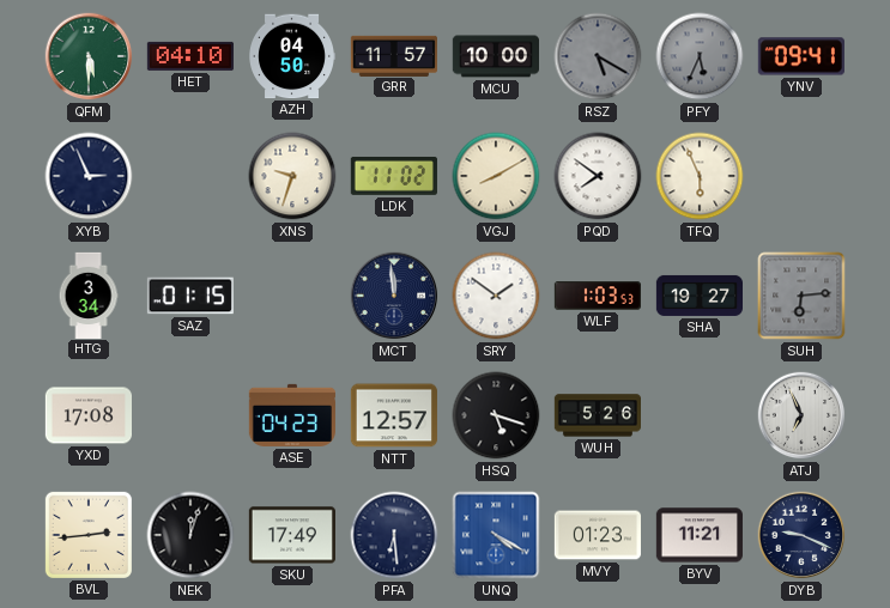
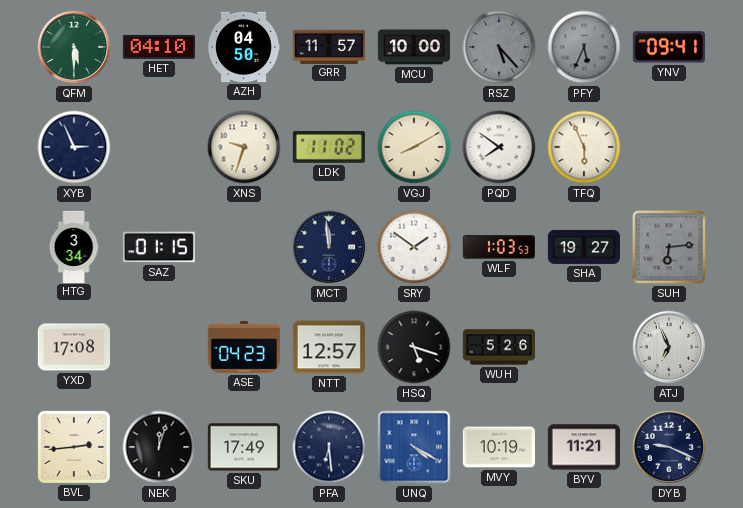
RSZ: 5:20 -> 5:23 (499, 47)
MVY: 01:23 -> 10:19 (498, 447)
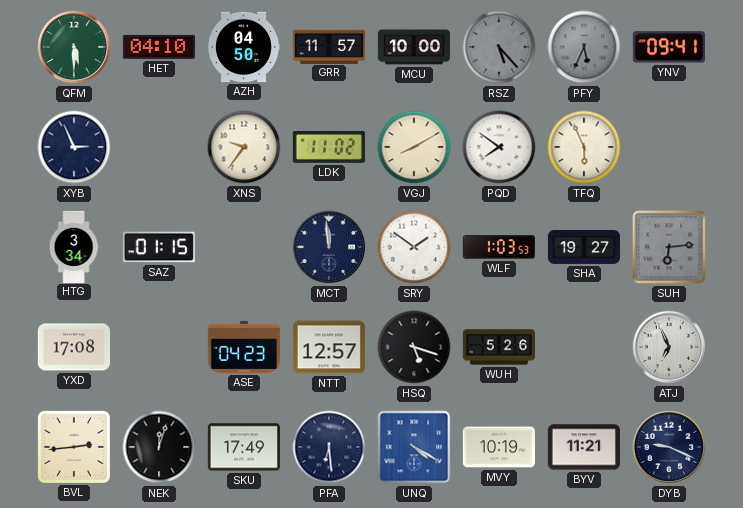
XNS: 9:33 -> 9:36 (244, 147)
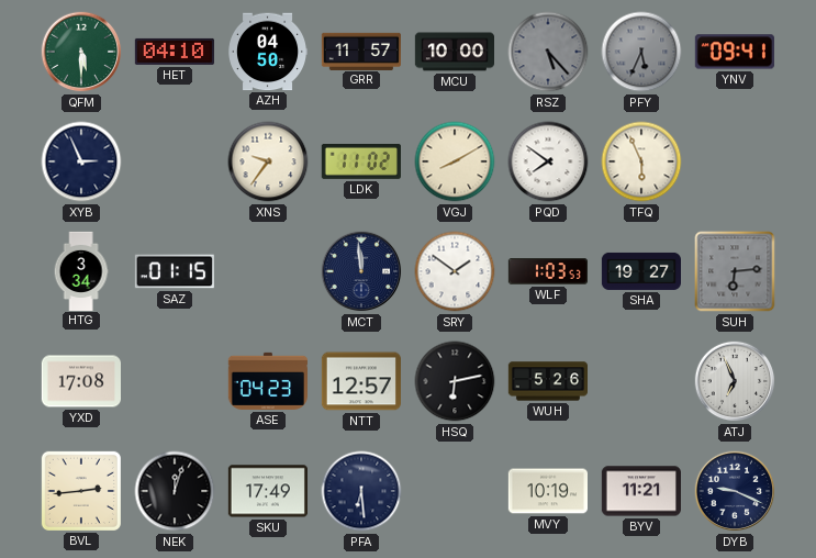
HSQ: 5:18 -> 6:13 (455, 381)
UNQ: 4:20 -> none (414, 447)
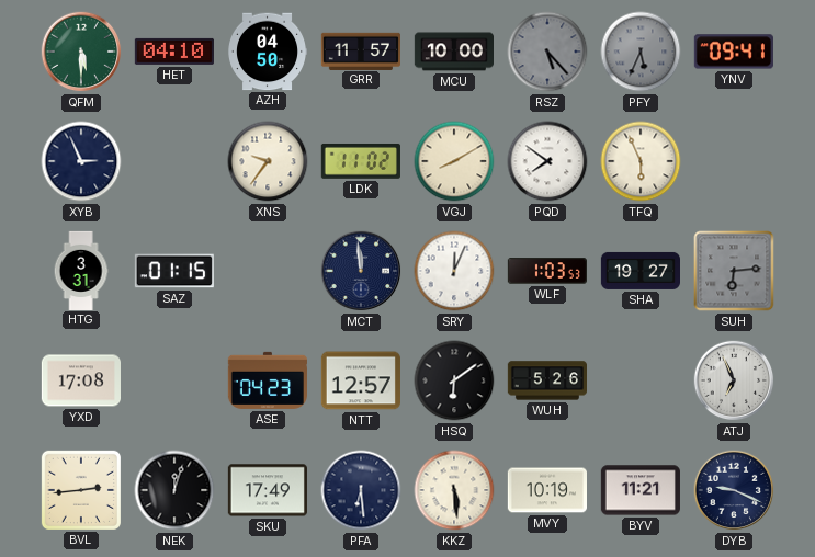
HTG: 3:34 -> 3:31 (81, 270)
SRY: 1:51 -> 12:04 (454, 271)
HSQ: 6:13 -> 6:09 (454, 380)
KKZ: none -> 5:29 (454, 490)
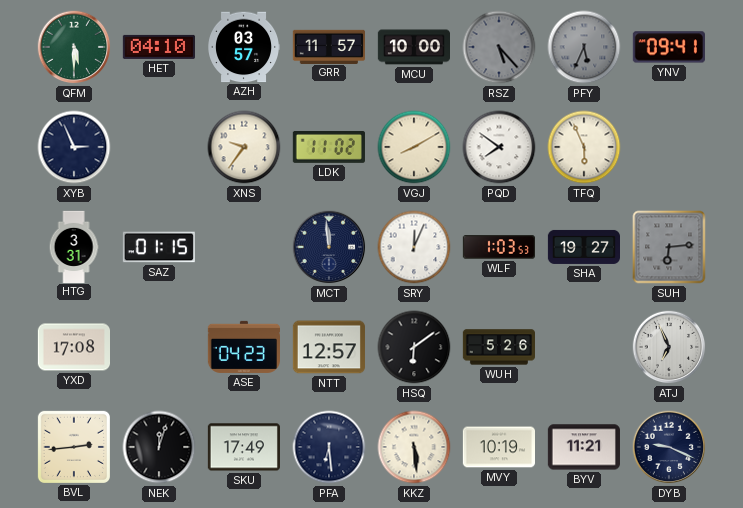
AZH: 04:50 -> 03:57 (244, 47)
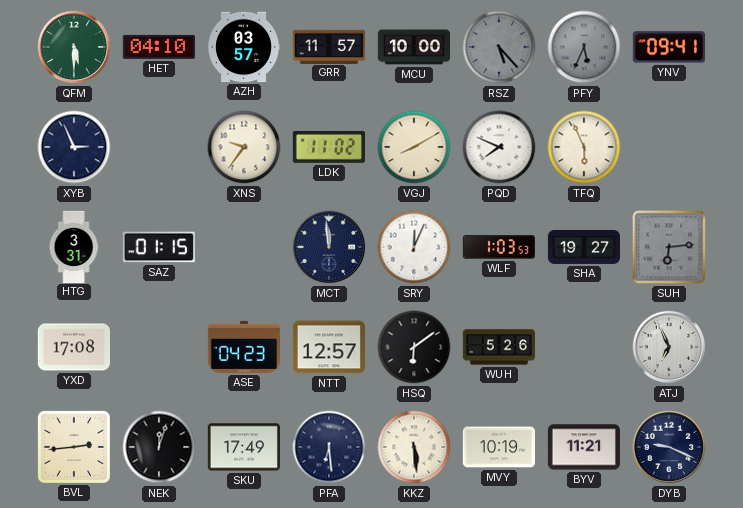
PQD: 7:51 -> 7:49 (499, 147)
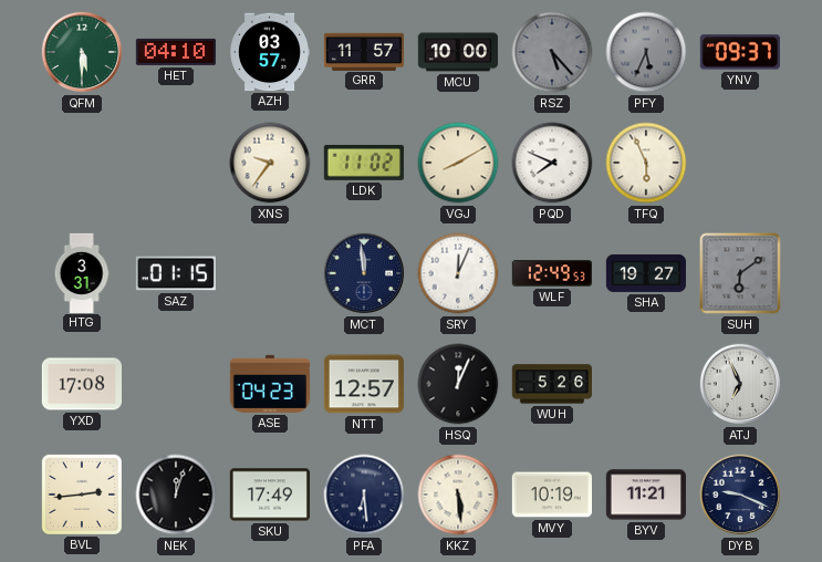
YNV: 09:41 -> 09:37 (740, 52)
XYB: 2:56 -> none (74, 147)
WLF: 1:03 -> 12:49 (551, 273)
SUH: 6:14 -> 6:09 (740, 273)
HSQ: 6:09 -> 12:04 (458, 384)
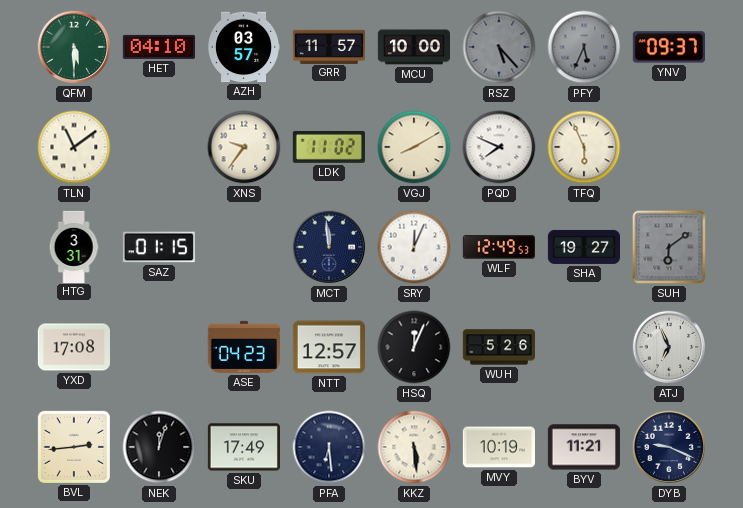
TLN: none -> 11:09 (74, 147)
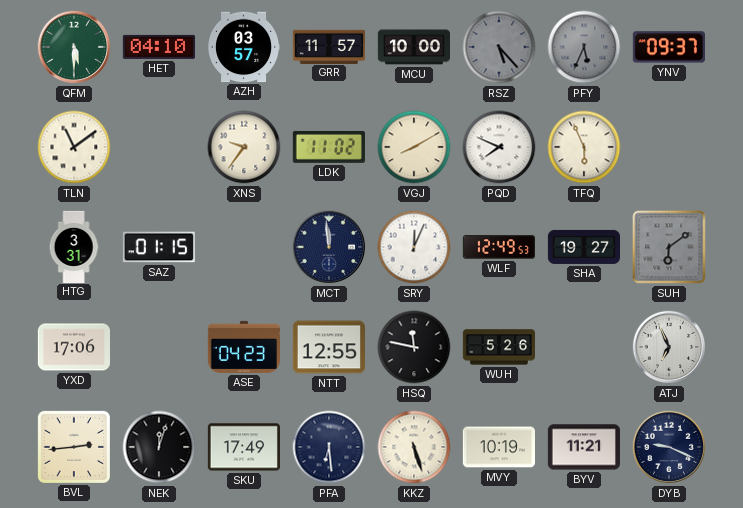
YXD: 17:08 -> 17:06 (73, 347)
NTT: 12:57 -> 12:55 (329, 347)
HSQ: 12:04 -> 11:47 (414, 347)
KKZ: 5:29 -> 5:27 (414, 447)
